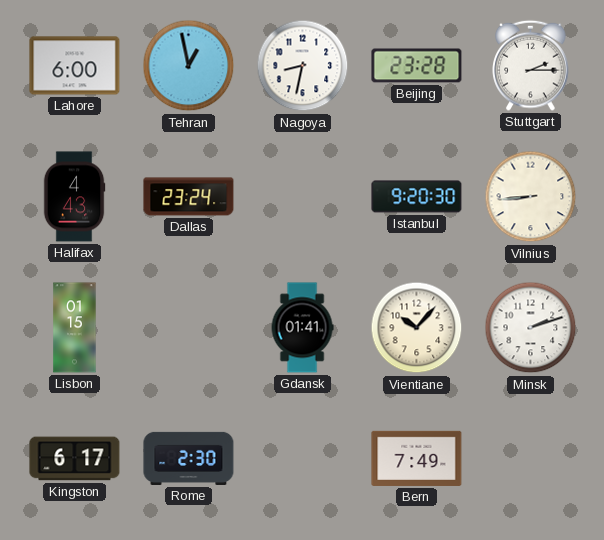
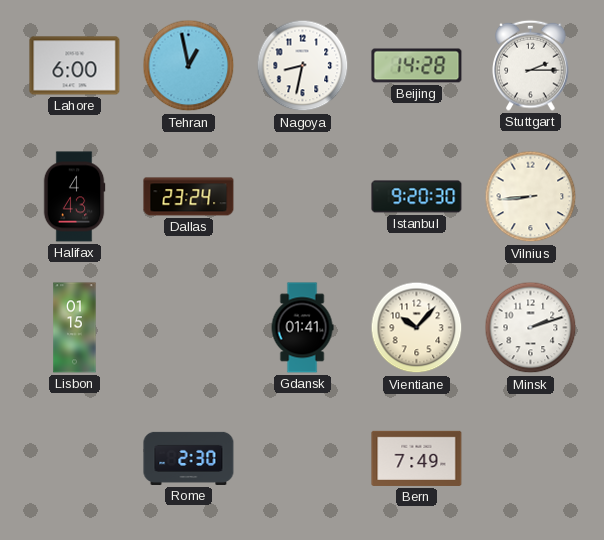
Beijing: 23:28 -> 14:28 (417, 66)
Kingston: 6:17 -> none (75, 459)
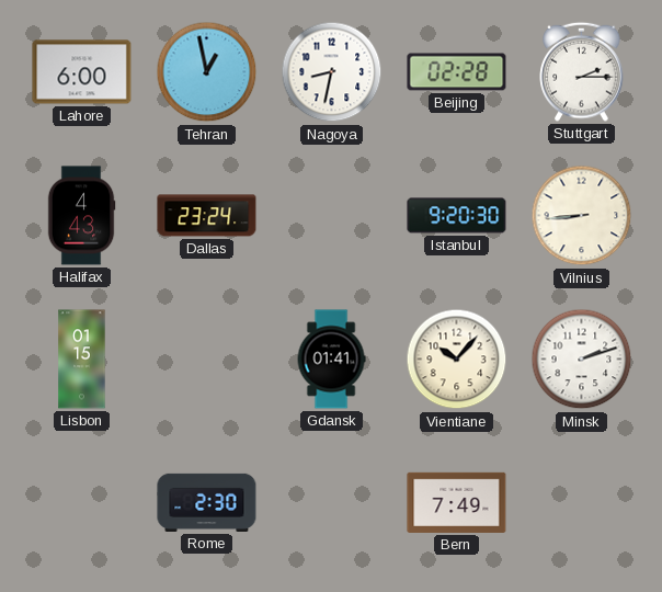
Beijing: 14:28 -> 02:28 (457, 72)
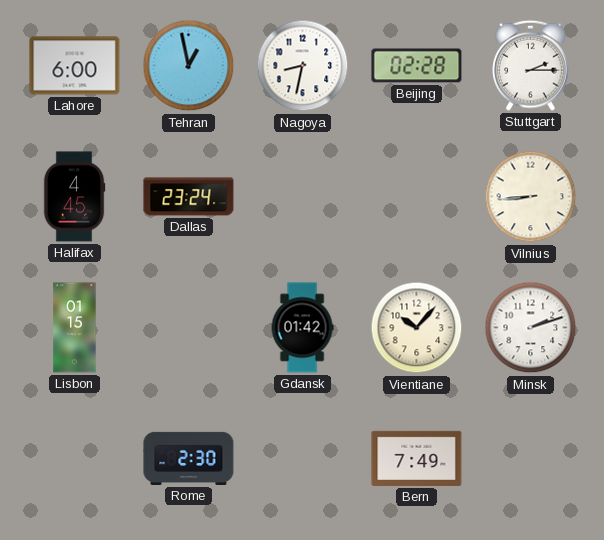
Halifax: 4:43 -> 4:45 (74, 197)
Istanbul: 9:20 -> none (457, 216)
Gdansk: 01:41 -> 01:42 (302, 328)
